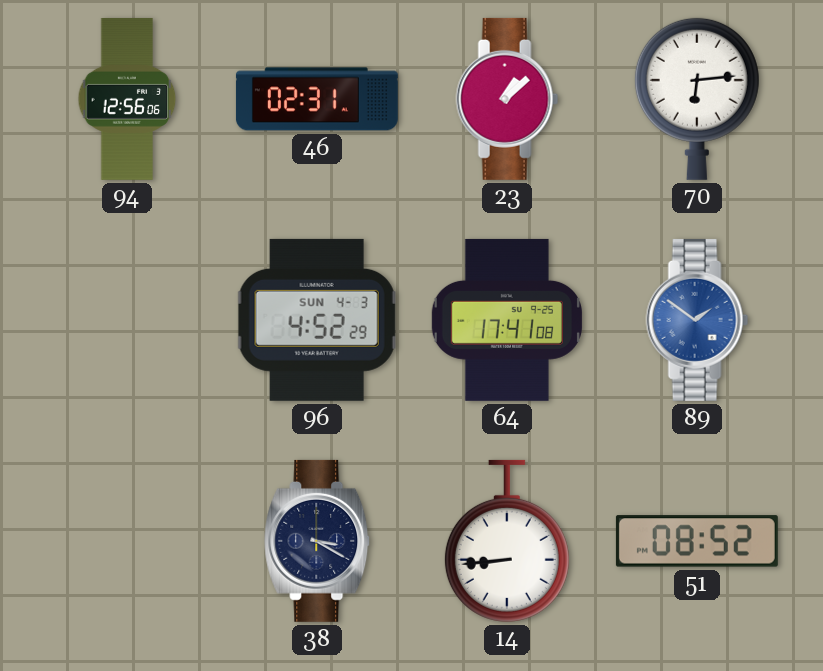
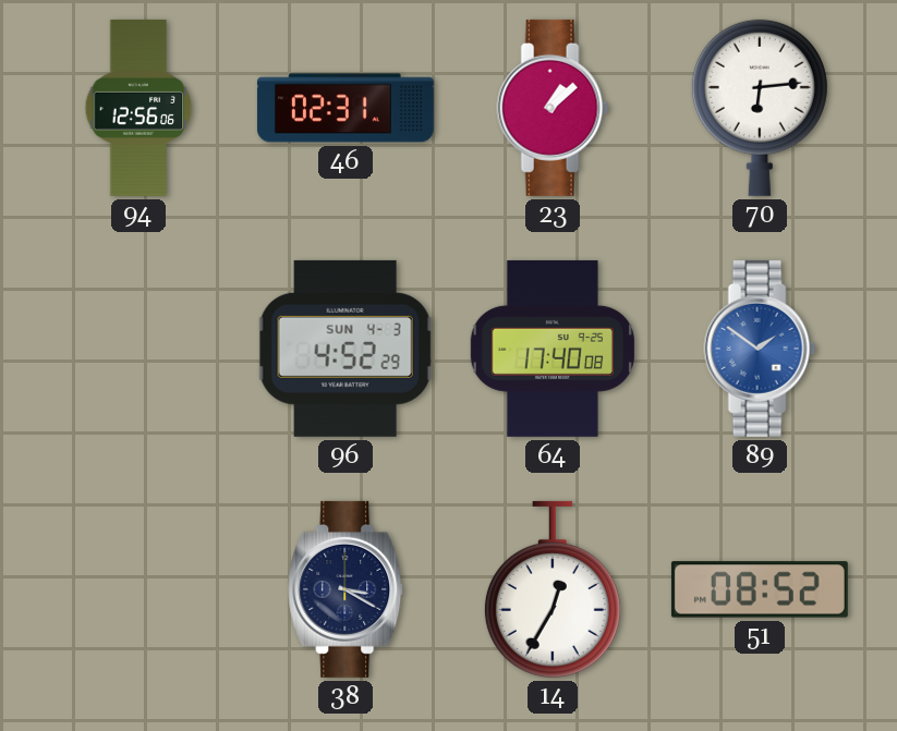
64: 17:41 -> 17:40 (553, 349)
14: 8:44 -> 12:35 (553, 589)
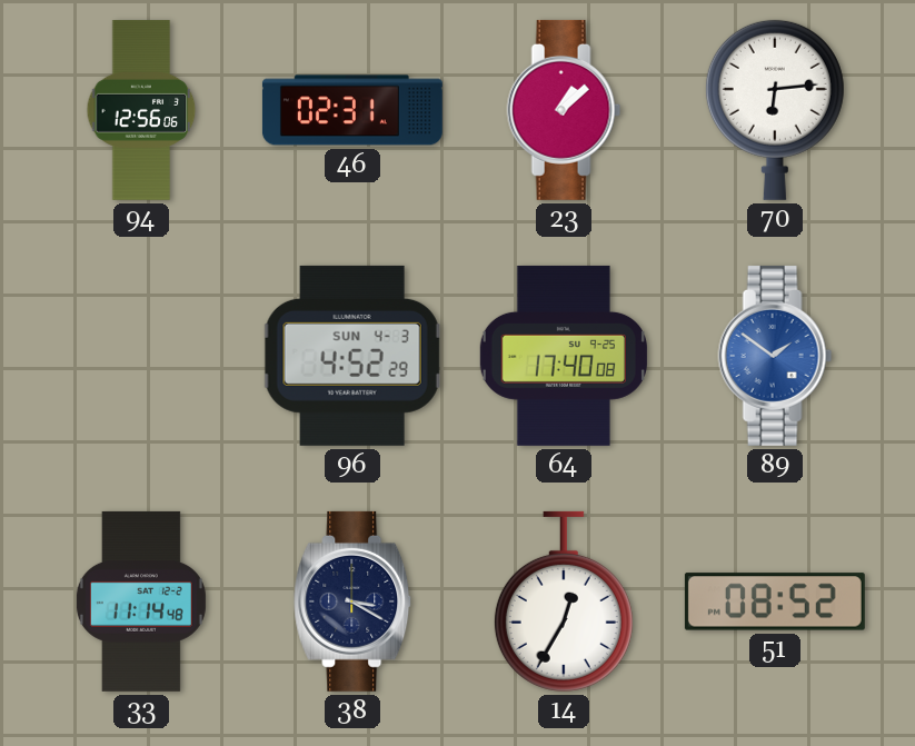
33: none -> 11:14 (141, 601)
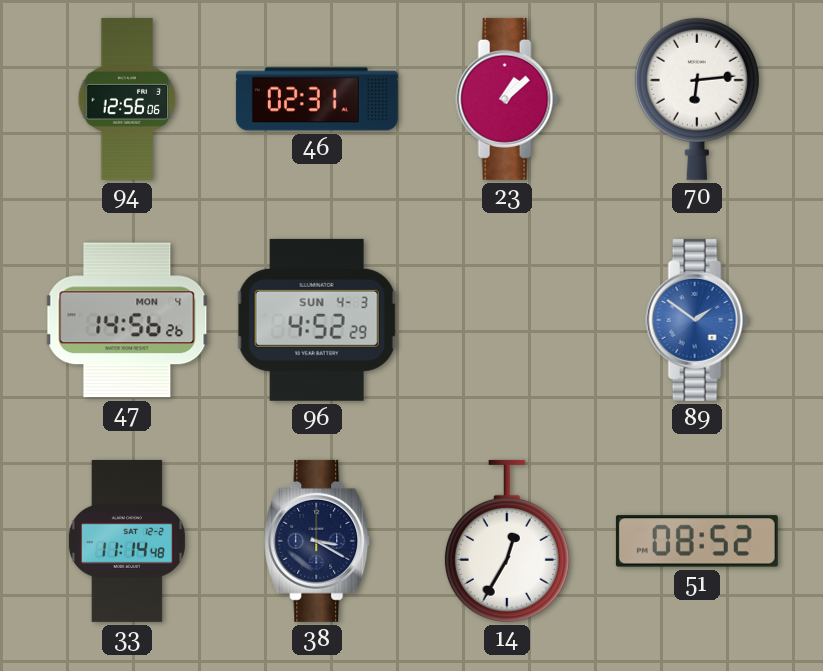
47: none -> 14:56 (127, 320)
64: 17:40 -> none (564, 356)
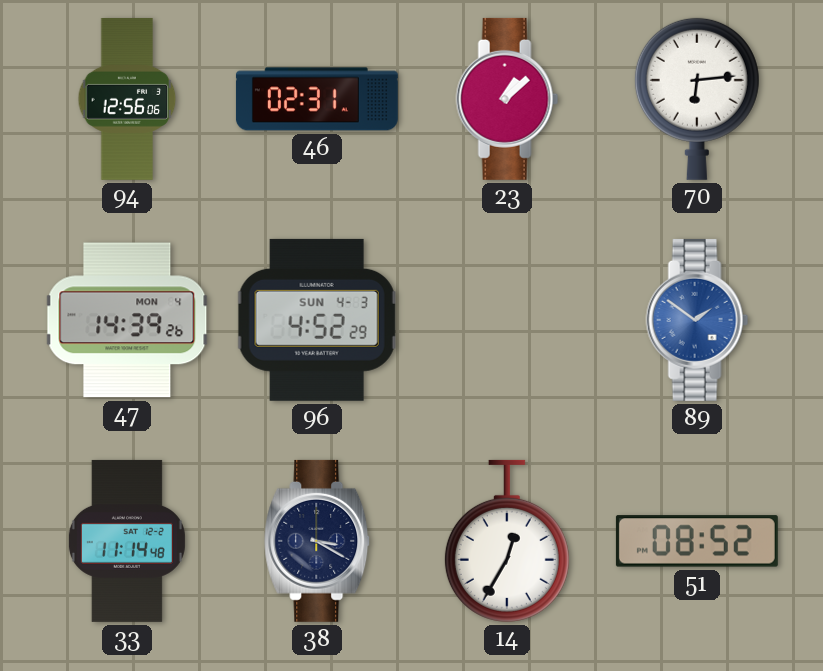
47: 14:56 -> 14:39 (127, 320)
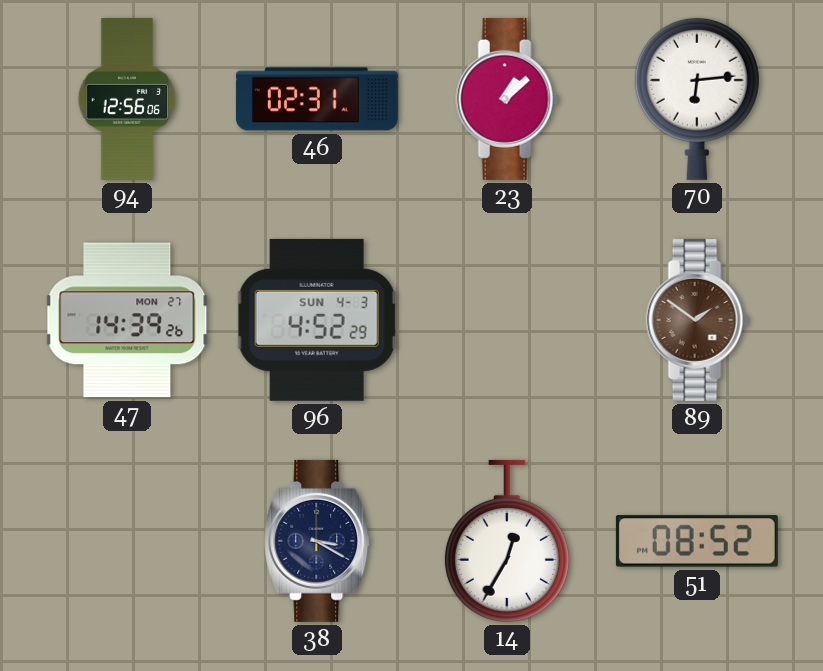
47 date: MON 4 -> MON 27 (127, 320)
89 dial: blue -> brown (697, 320)
33: 11:14 -> none (127, 541)
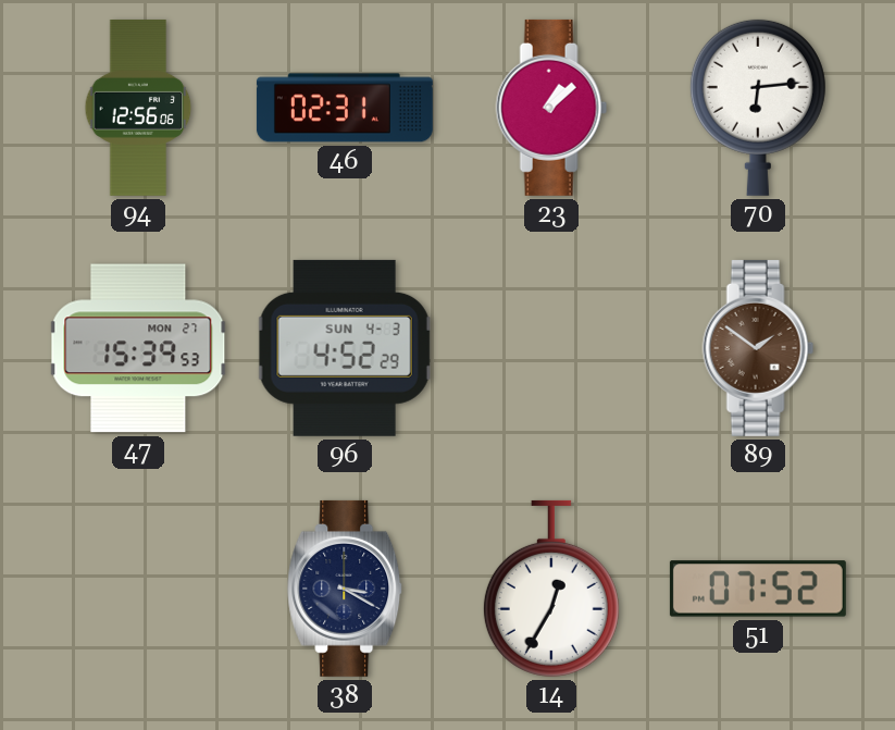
47: 14:39 -> 15:39 (138, 348)
51: 08:52 -> 07:52 (758, 589)
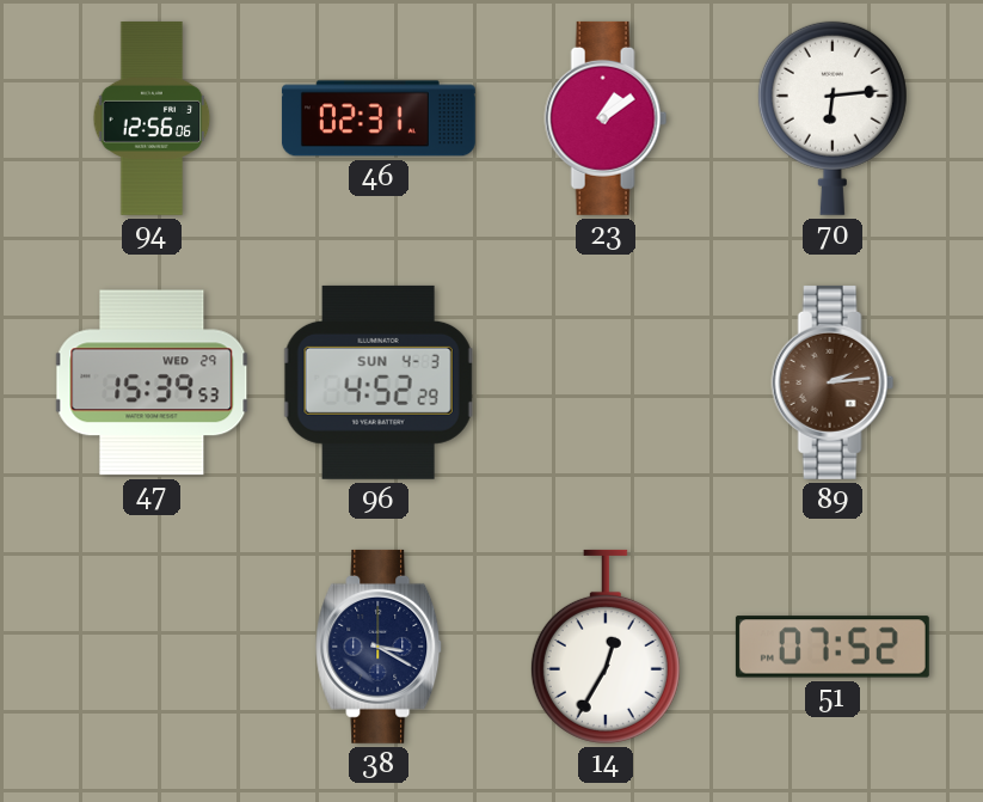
23: 1:08 -> 1:09 (606, 118)
47 date: MON 27 -> WED 29 (152, 382)
89: 1:51 -> 2:14 (833, 382)
